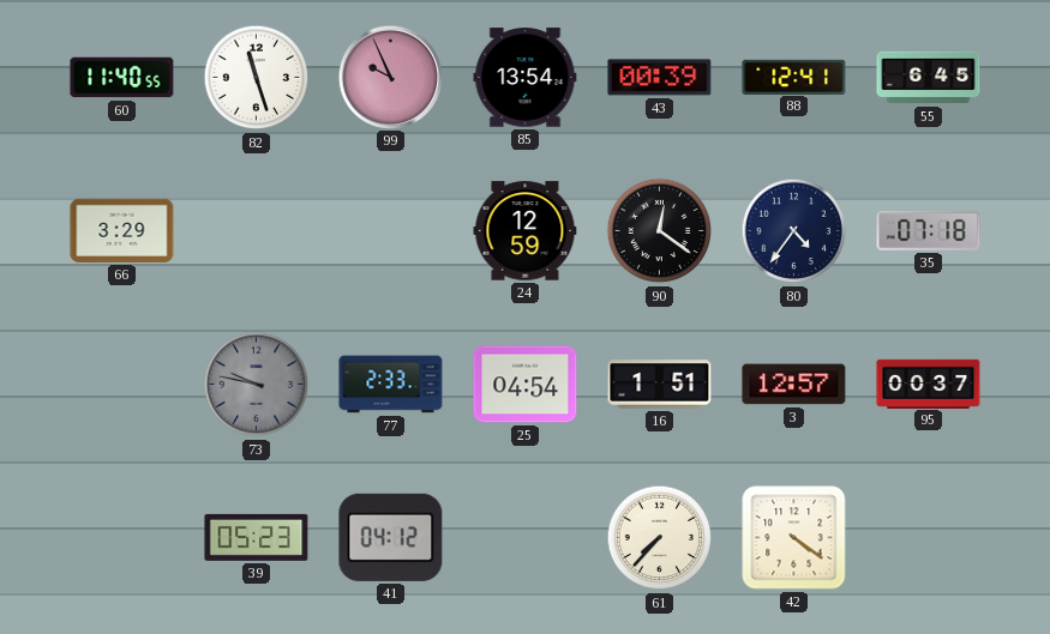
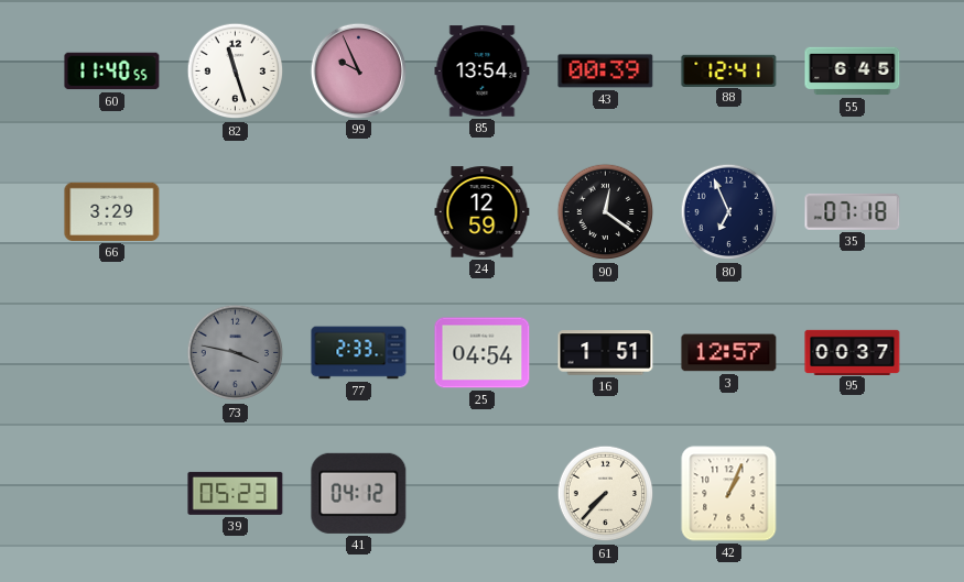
80: 4:36 -> 6:56 (729, 212)
73: 9:47 -> 3:47 (236, 353)
42: 4:21 -> 1:04 (729, 494)
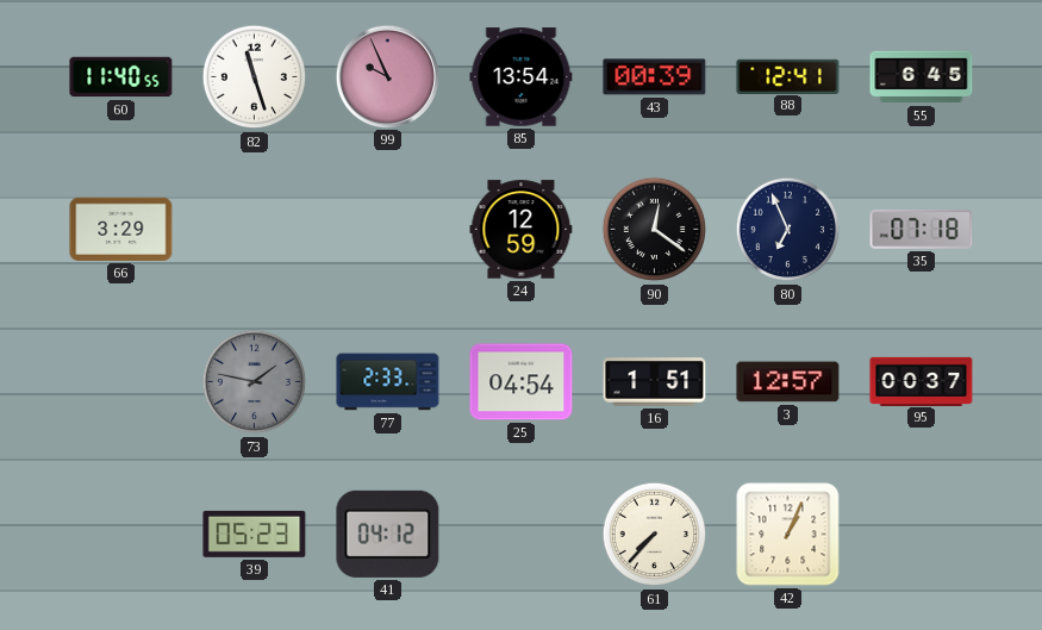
73: 3:47 -> 1:47 (255, 382)
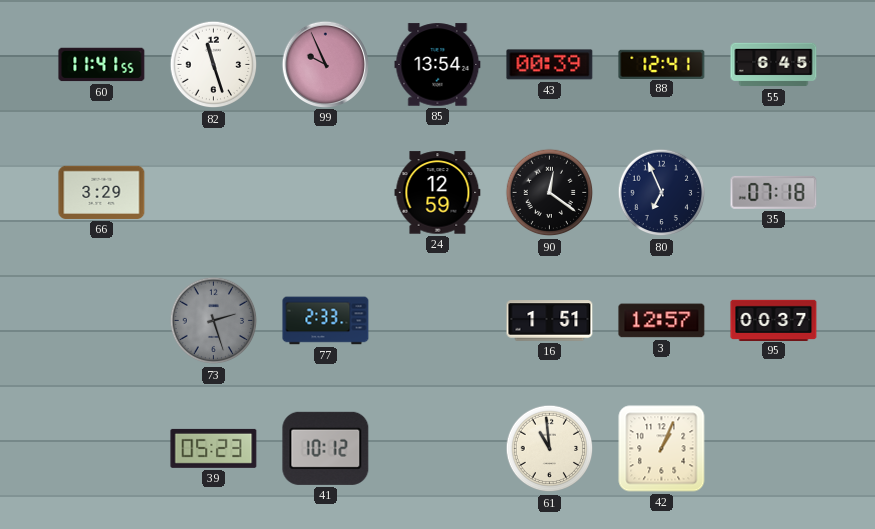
60: 11:40 -> 11:41 (102, 65)
73: 1:47 -> 2:27 (214, 321)
25: 04:54 -> none (522, 382)
41: 04:12 -> 10:12 (326, 448)
61: 7:37 -> 10:59 (550, 449)
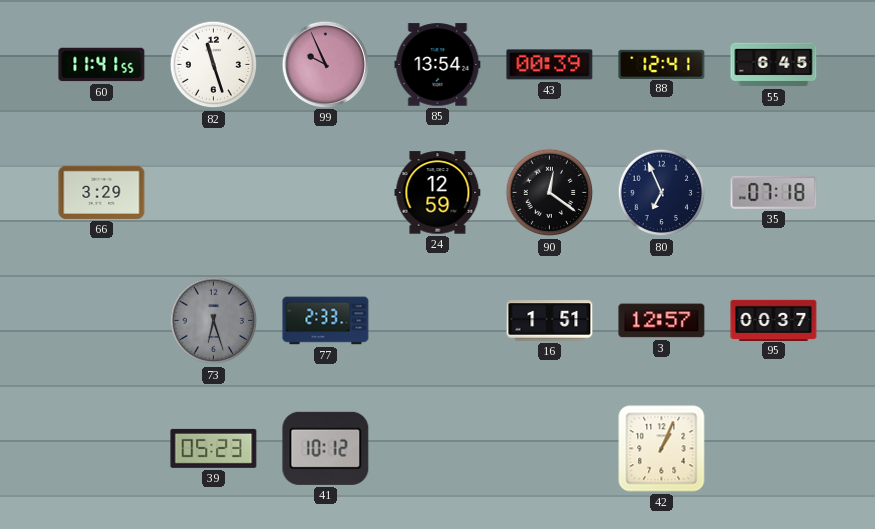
73: 2:27 -> 6:27 (214, 321)
61: 10:59 -> none (550, 449)
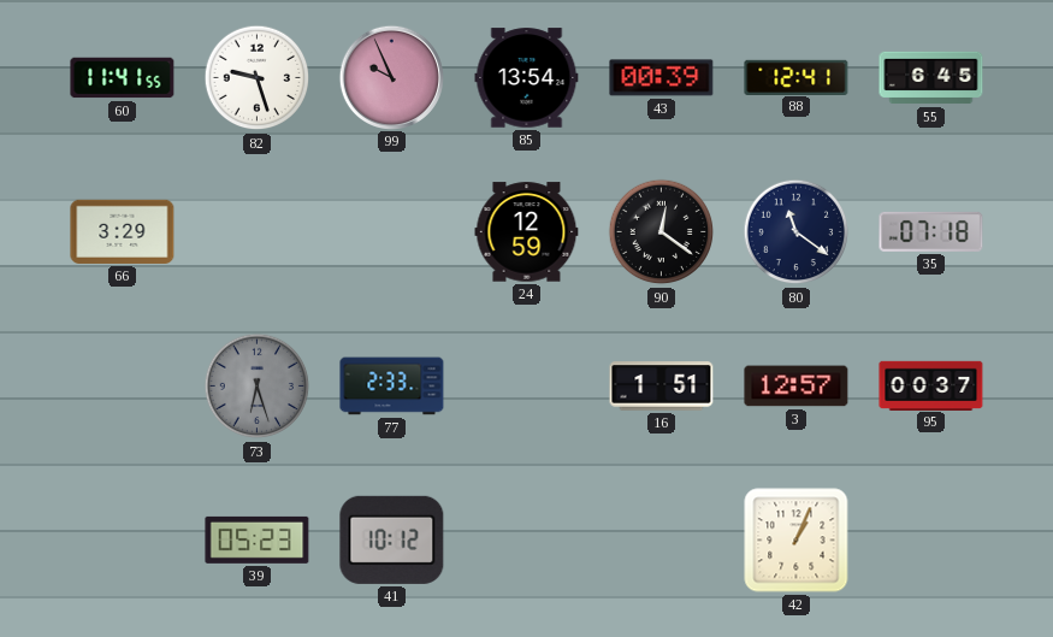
82: 11:27 -> 9:27 (258, 78)
80: 6:56 -> 11:21 (797, 232)
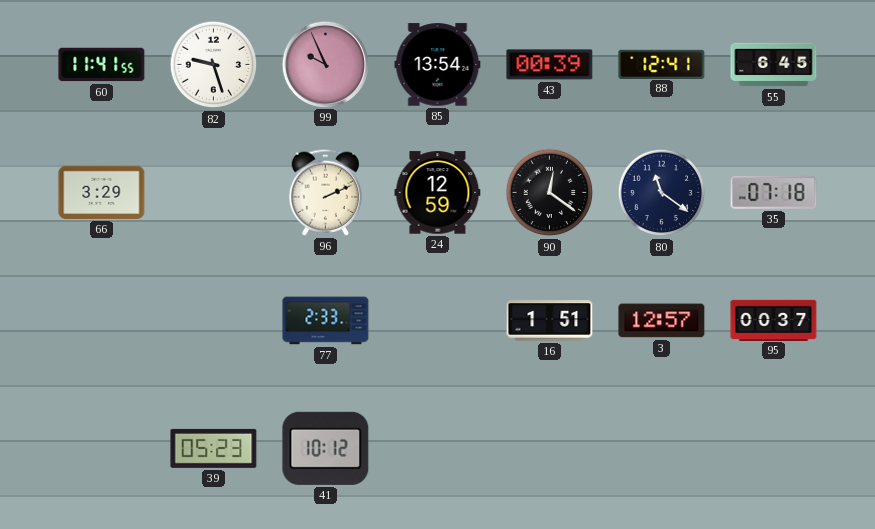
96: none -> 2:11 (326, 192)
73: 6:27 -> none (258, 387)
42: 1:04 -> none (797, 541)
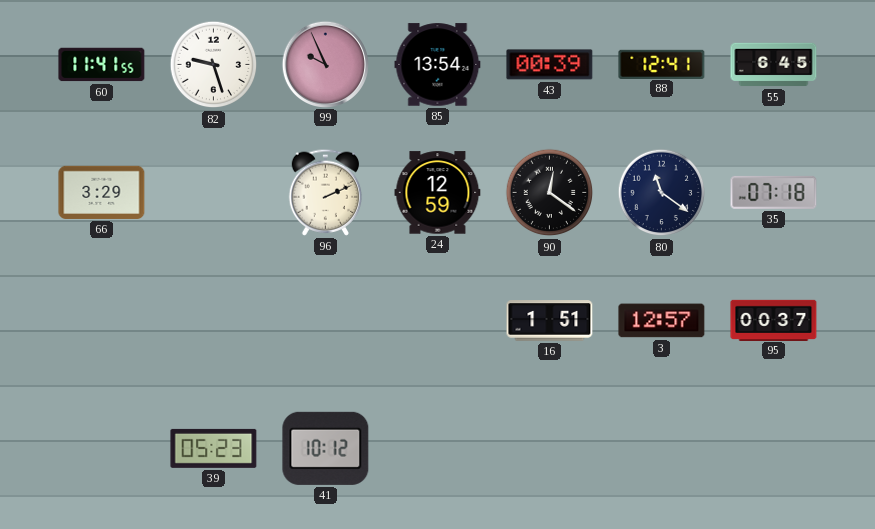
77: 2:33 -> none (326, 321)
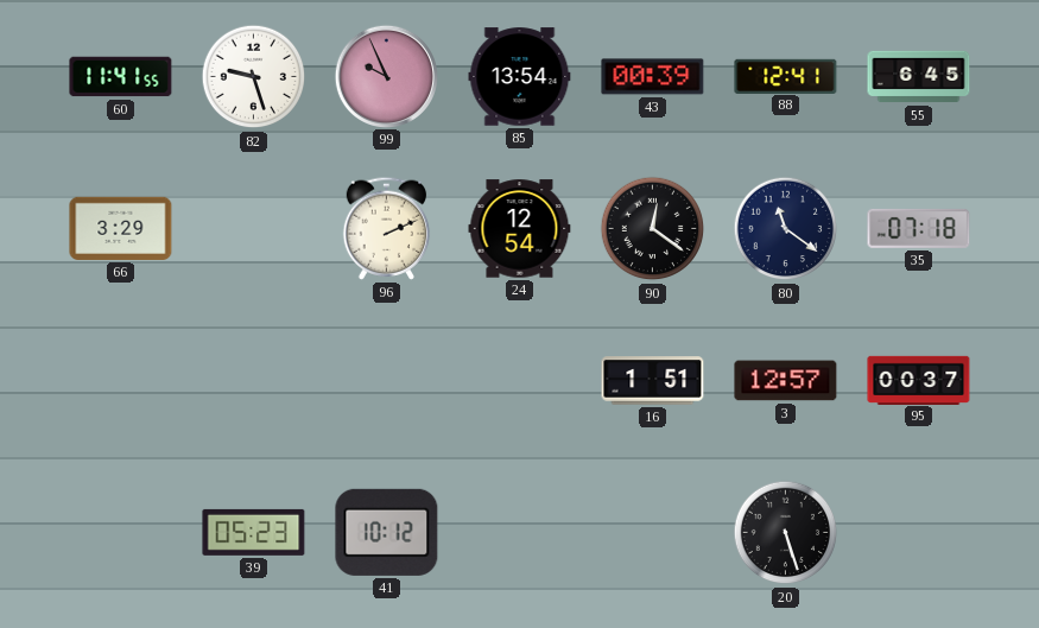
24: 12:59 -> 12:54 (520, 229)
20: none -> 5:27 (786, 533)
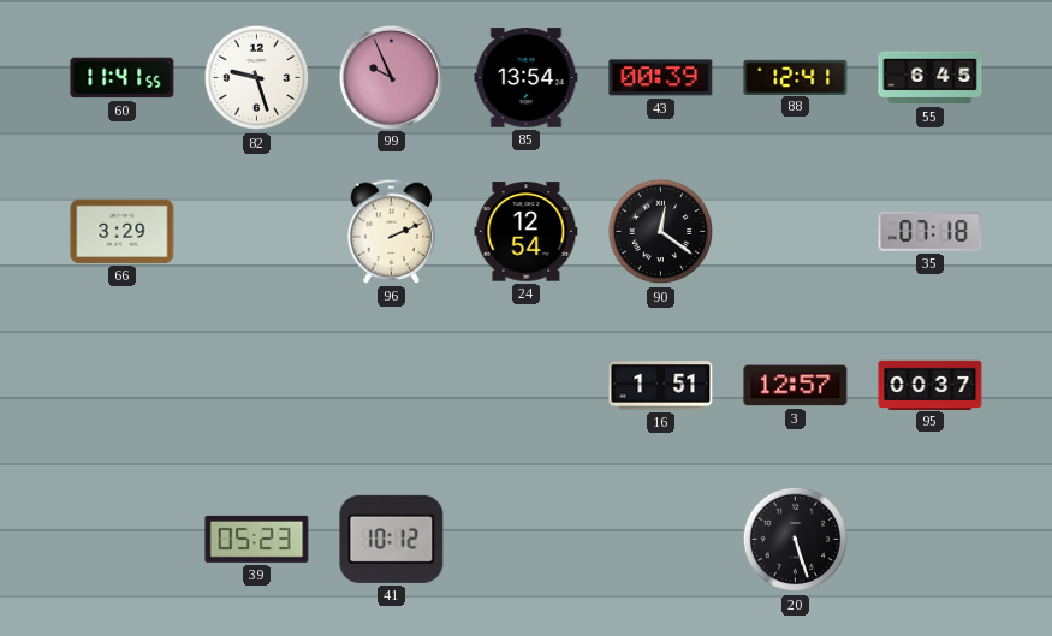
80: 11:21 -> none (786, 229)
